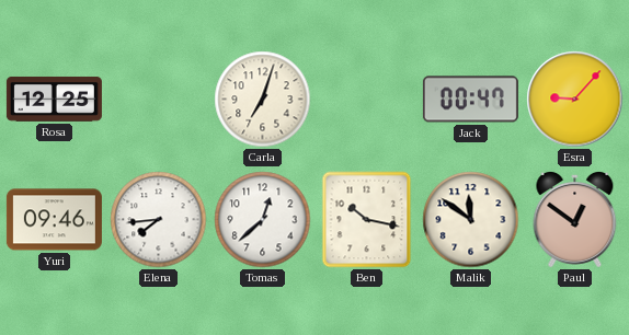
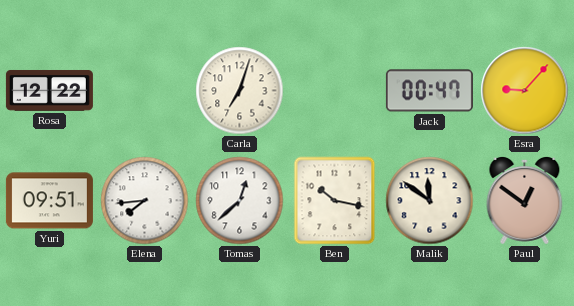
Rosa: 12:25 -> 12:22 (49, 90)
Yuri: 09:46 -> 09:51 (49, 201)
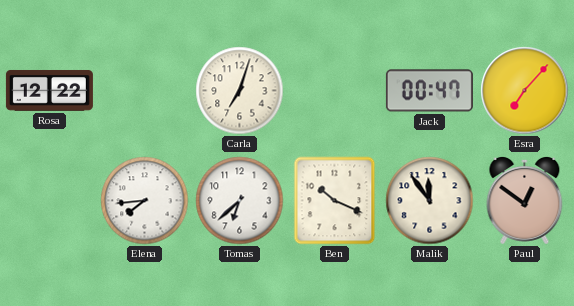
Esra: 9:07 -> 7:07 (525, 91)
Yuri: 09:51 -> none (49, 201)
Tomas: 12:38 -> 6:38 (240, 201)
Ben: 10:17 -> 10:19 (335, 201)
Malik: 11:51 -> 11:54 (430, 201)
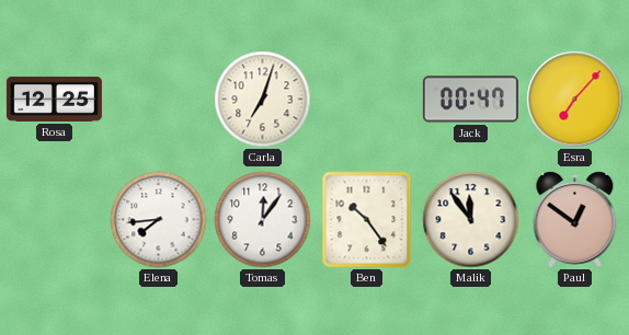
Rosa: 12:22 -> 12:25 (54, 99)
Tomas: 6:38 -> 12:06 (263, 220)
Ben: 10:19 -> 10:24 (367, 220)
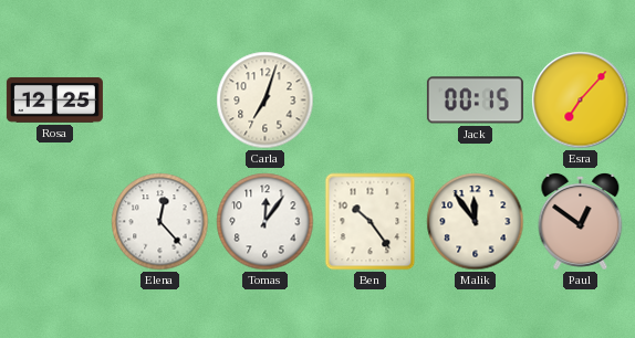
Jack: 00:47 -> 00:15 (475, 101)
Elena: 7:44 -> 12:23 (160, 222)
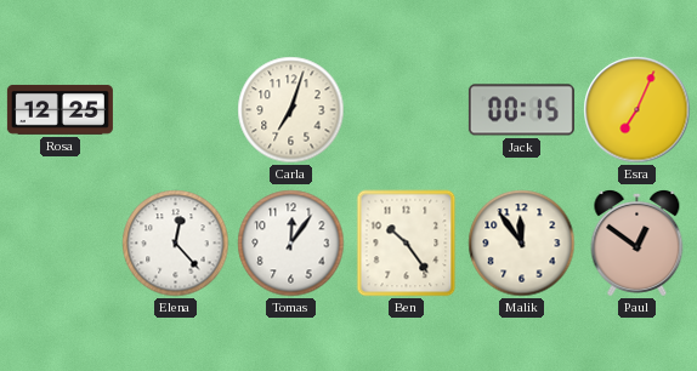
Esra: 7:07 -> 7:04 (637, 110)
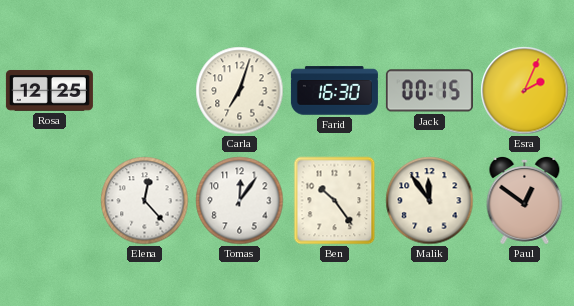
Farid: none -> 16:30 (334, 91)
Esra: 7:04 -> 2:04 (525, 91)
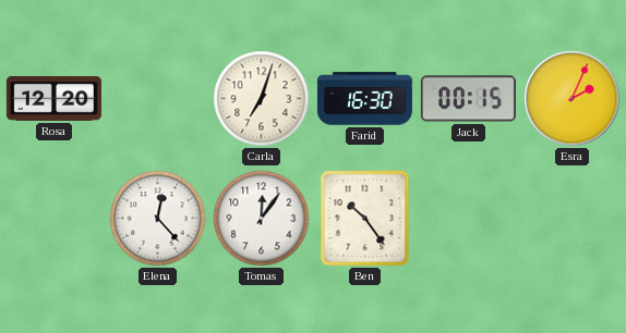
Rosa: 12:25 -> 12:20 (53, 98)
Malik: 11:54 -> none (430, 201)
Paul: 12:51 -> none (525, 200)
